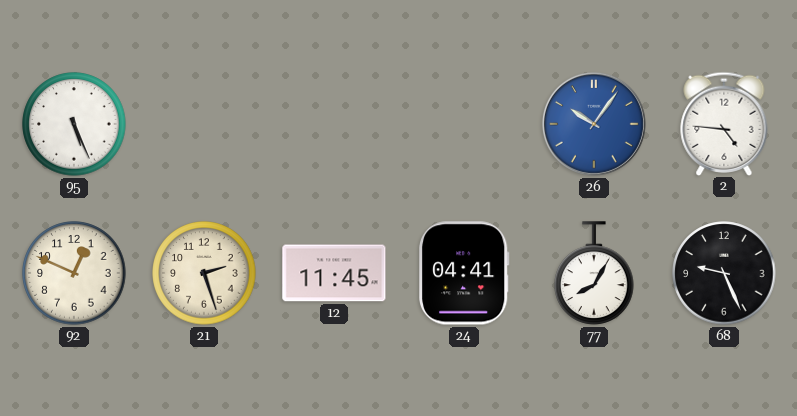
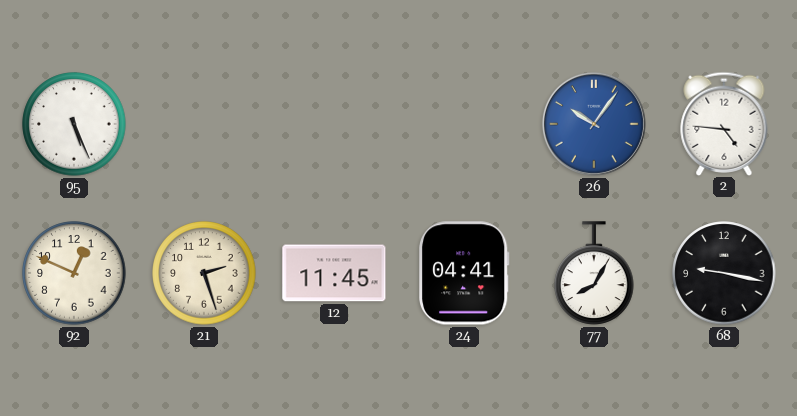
68: 9:26 -> 9:17 (724, 273)
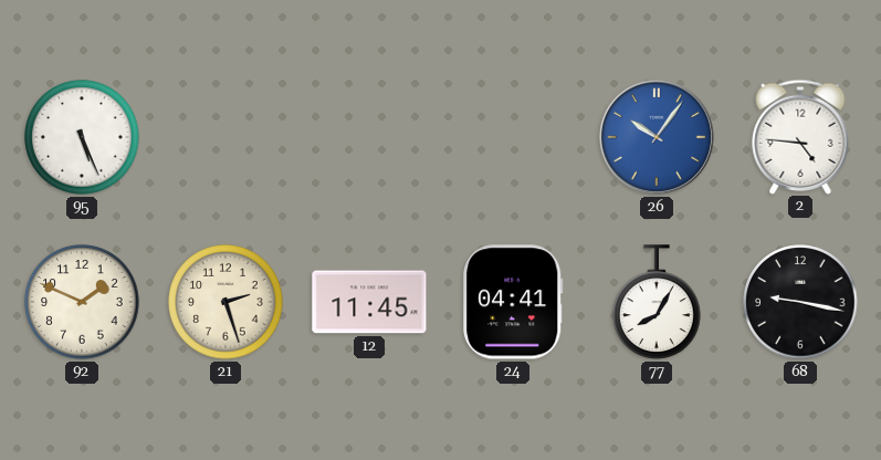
92: 12:49 -> 1:49 (82, 302)
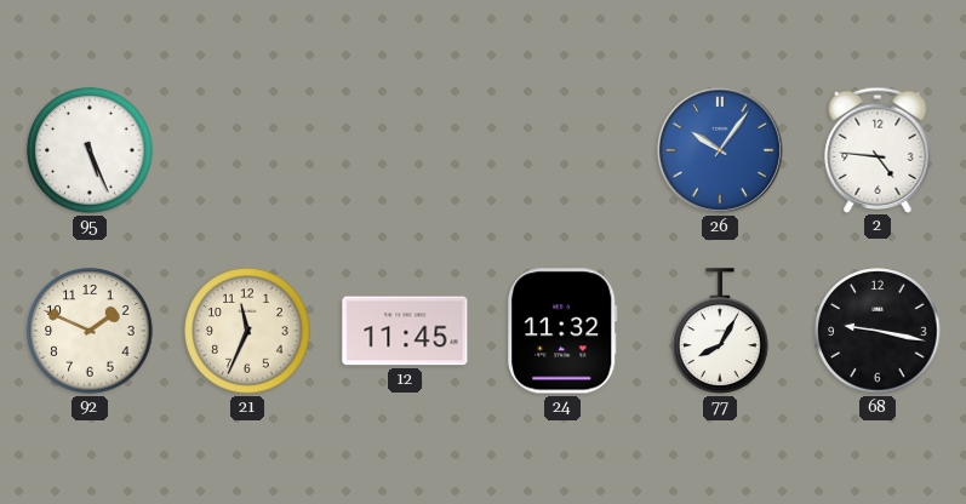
21: 2:27 -> 11:34 (247, 331)
24: 04:41 -> 11:32 (564, 331)
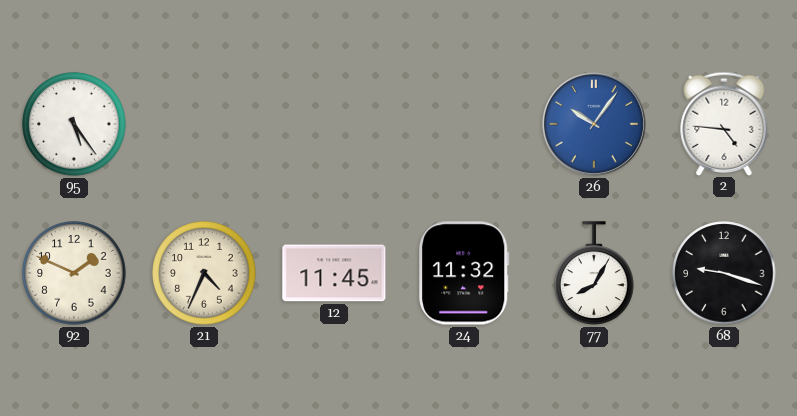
95: 5:26 -> 5:24 (74, 124)
21: 11:34 -> 4:34 (204, 273)
68: 9:17 -> 9:18 (724, 273)
